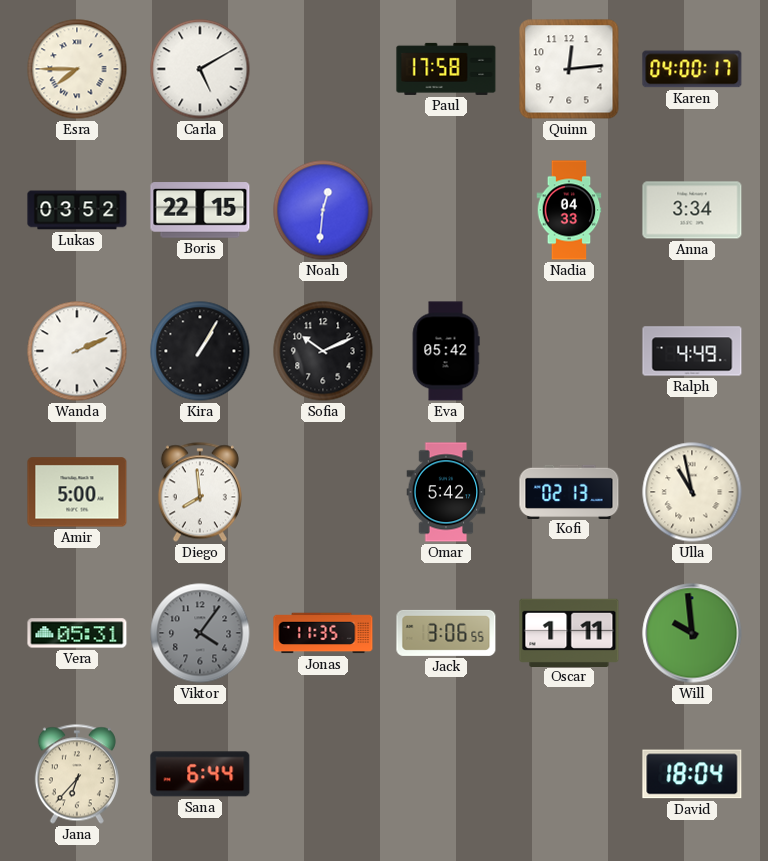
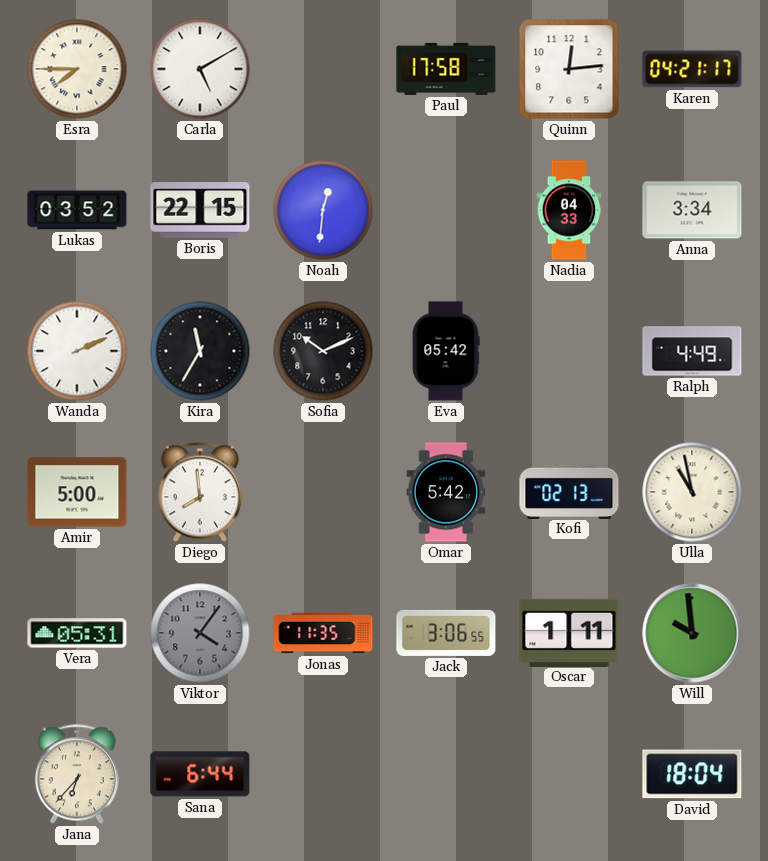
Karen: 04:00 -> 04:21 (692, 69)
Kira: 1:05 -> 11:35 (200, 351)
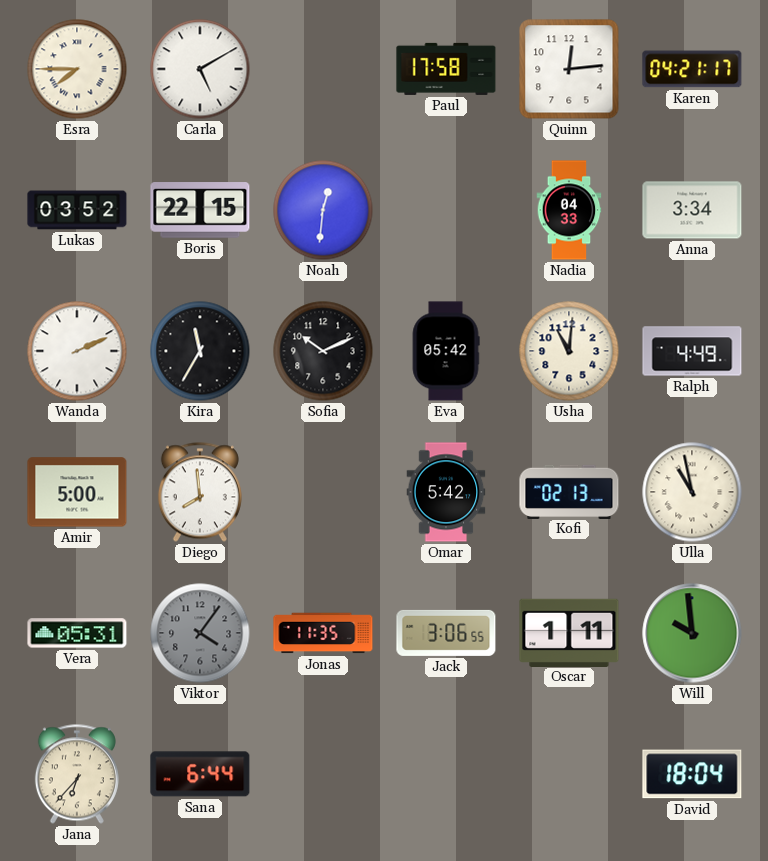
Usha: none -> 11:01 (569, 351)
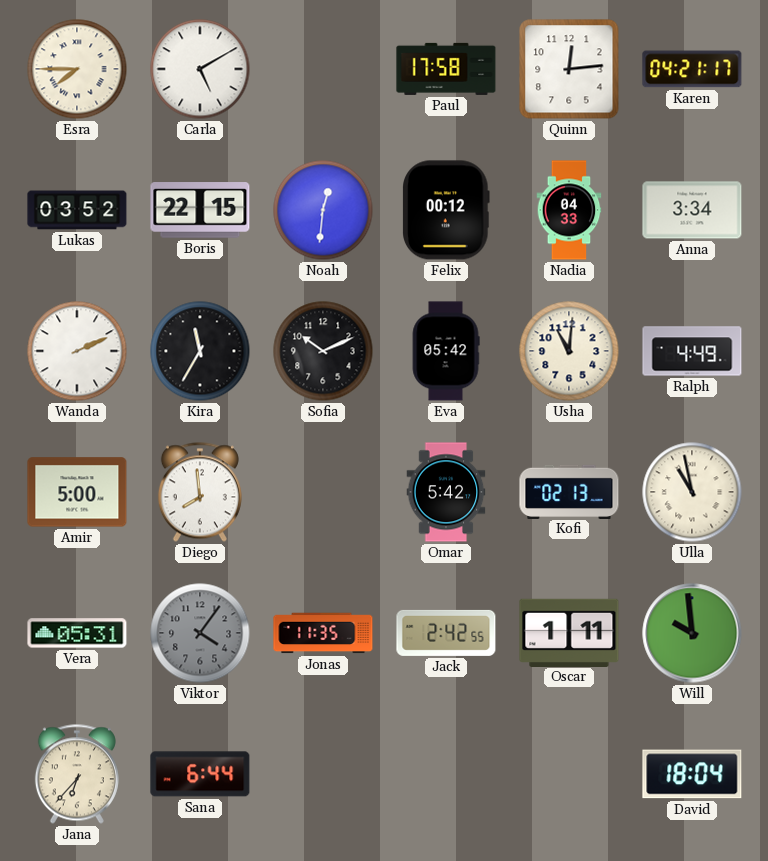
Felix: none -> 00:12 (446, 210)
Jack: 3:06 -> 2:42 (446, 633)
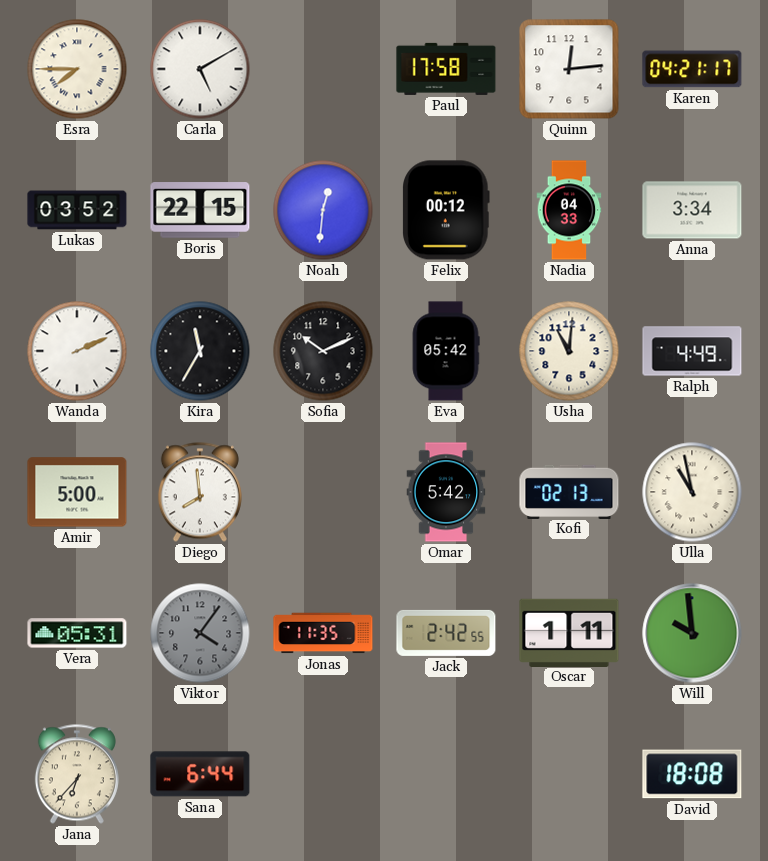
David: 18:04 -> 18:08 (692, 774)
